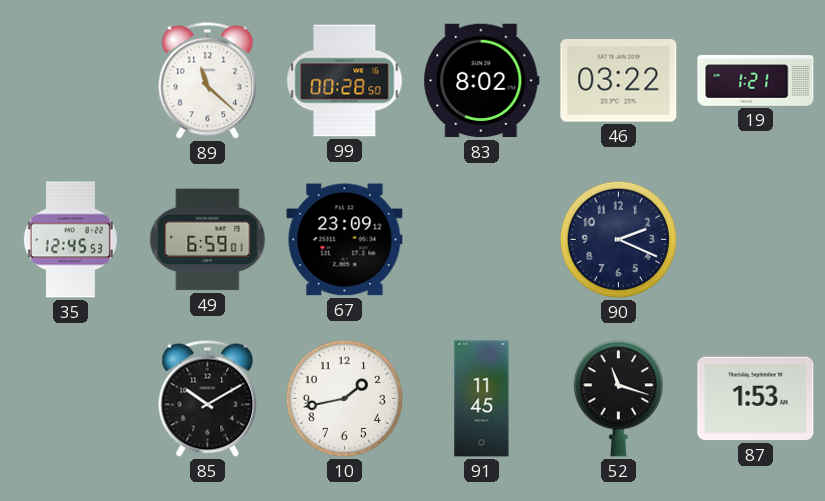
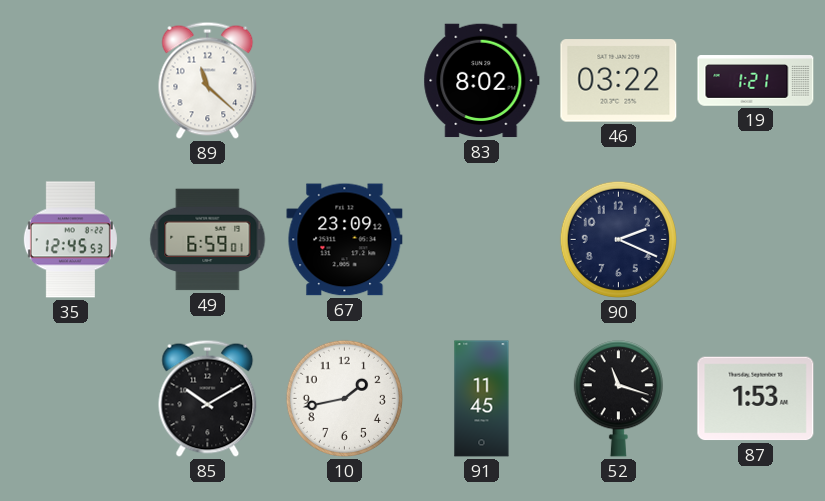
99: 00:28 -> none (345, 81)
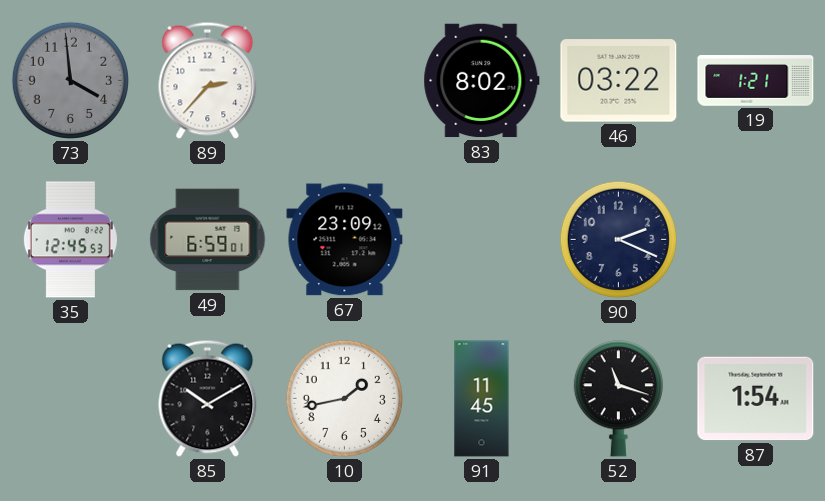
73: none -> 3:59 (70, 80)
89: 11:22 -> 2:37 (208, 80)
87: 1:53 -> 1:54 (756, 399)
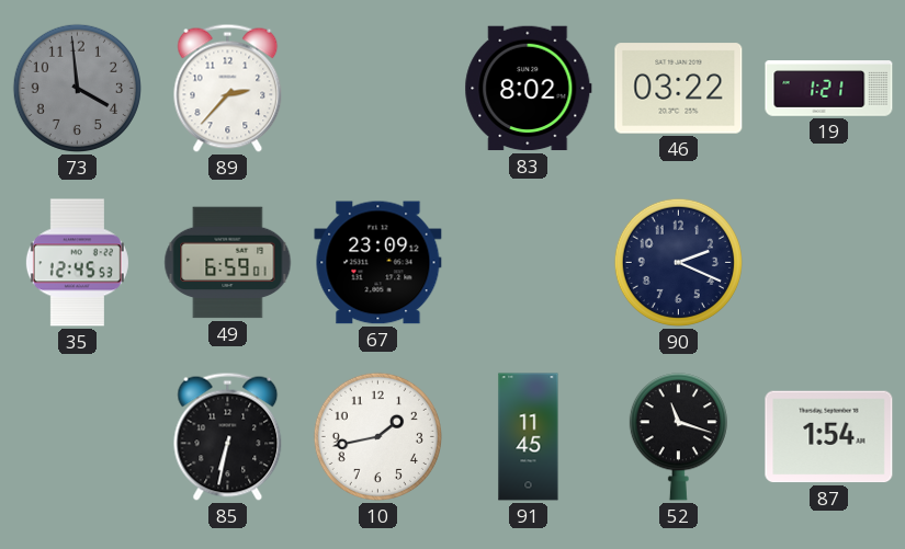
85: 10:10 -> 6:32 (228, 436)
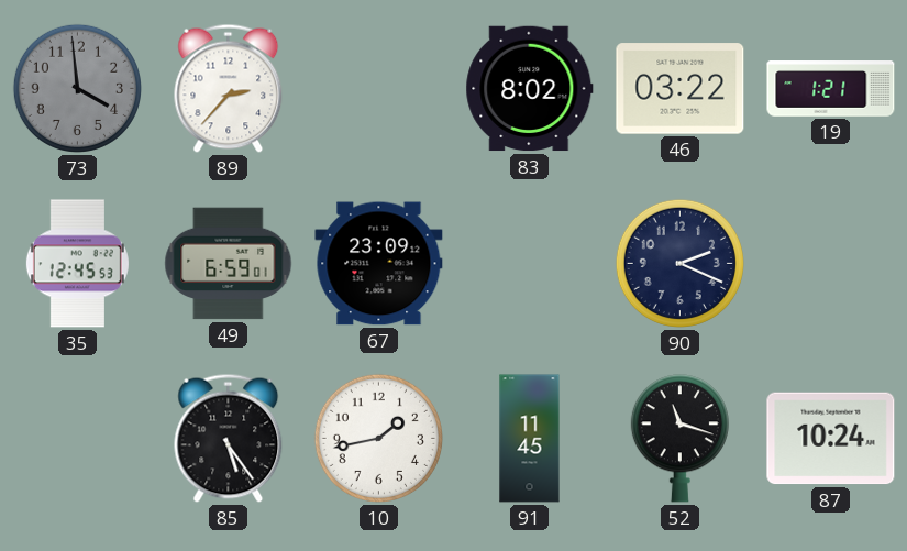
85: 6:32 -> 5:24 (229, 438)
87: 1:54 -> 10:24 (831, 439)
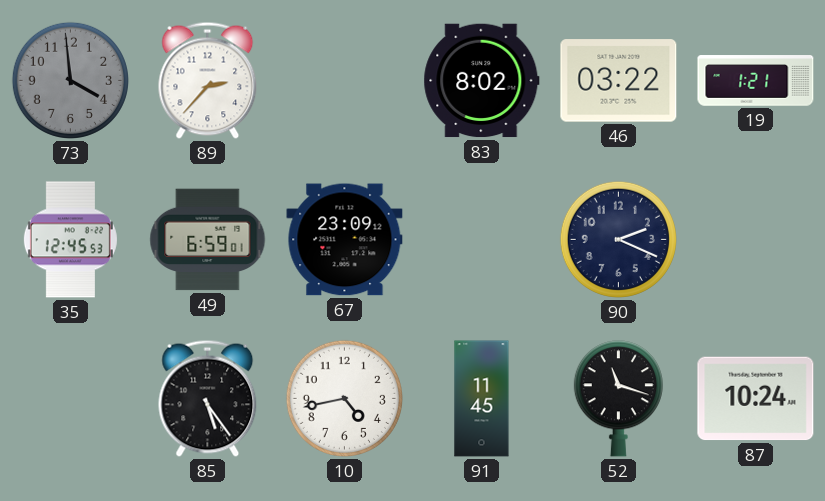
10: 1:43 -> 4:43 (344, 398)
